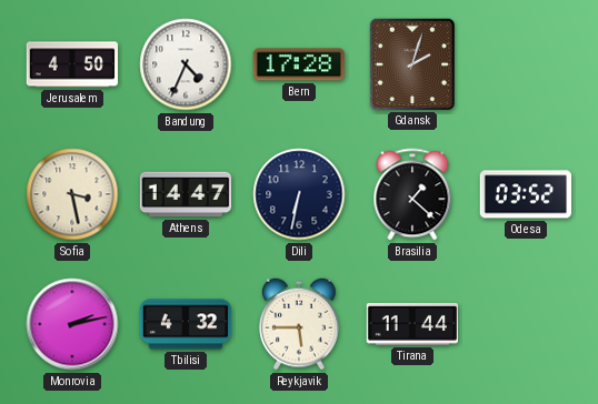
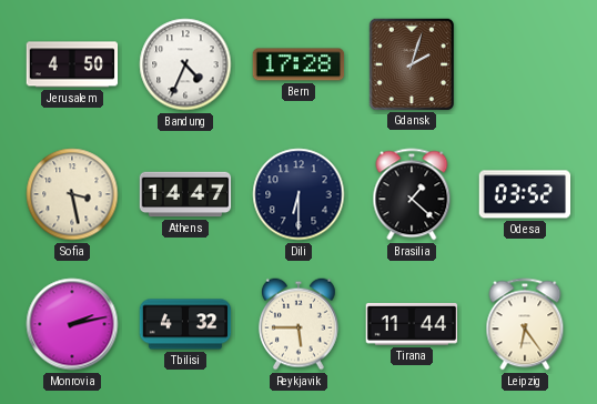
Dili: 6:32 -> 6:30 (298, 194)
Leipzig: none -> 6:24 (525, 324)
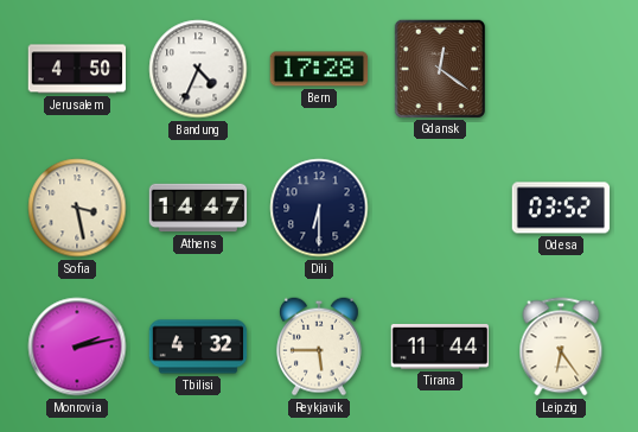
Gdansk: 2:03 -> 12:21 (439, 68)
Brasilia: 1:22 -> none (412, 194)
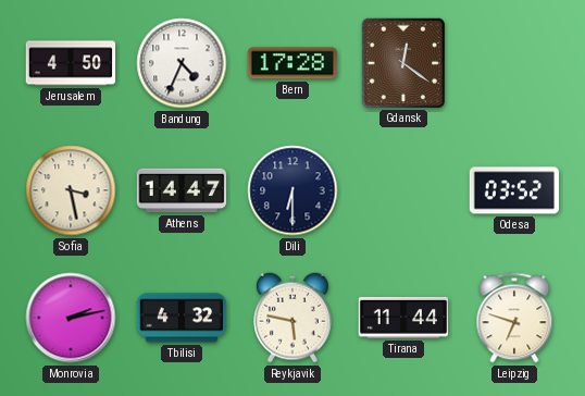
Reykjavik: 5:45 -> 5:47 (292, 318)
Leipzig: 6:24 -> 6:48 (514, 318)
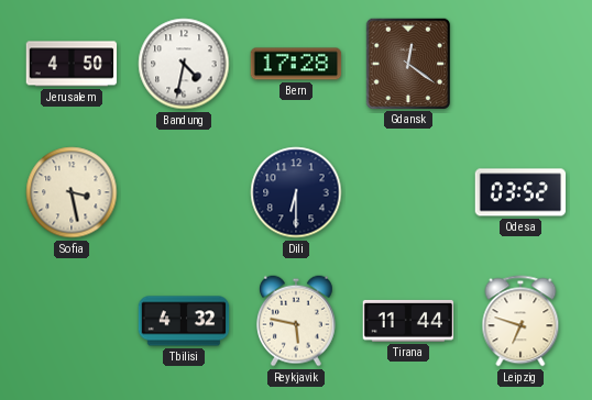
Bandung: 4:34 -> 4:32 (184, 64)
Athens: 14:47 -> none (182, 190)
Monrovia: 2:13 -> none (71, 318)
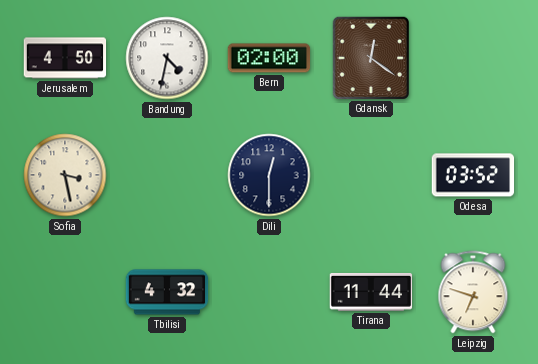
Bern: 17:28 -> 02:00 (269, 58)
Dili: 6:30 -> 12:30 (269, 175)
Reykjavik: 5:47 -> none (296, 321)
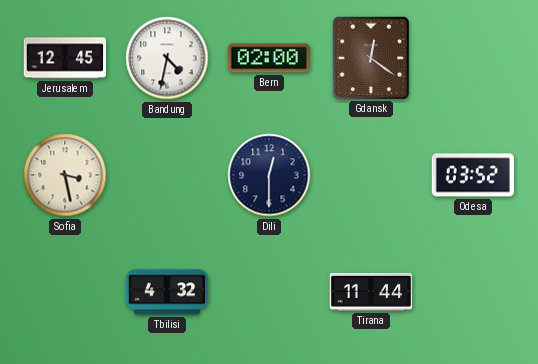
Jerusalem: 4:50 -> 12:45 (65, 58)
Leipzig: 6:48 -> none (473, 292)
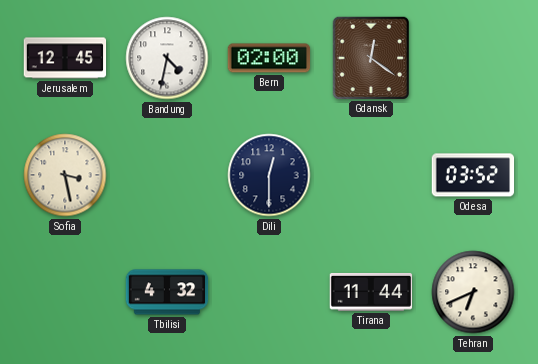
Tehran: none -> 6:41 (473, 292)
